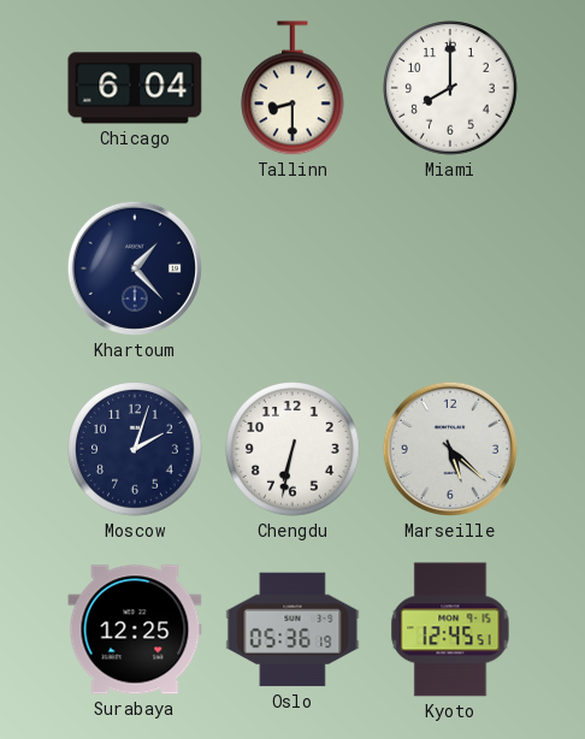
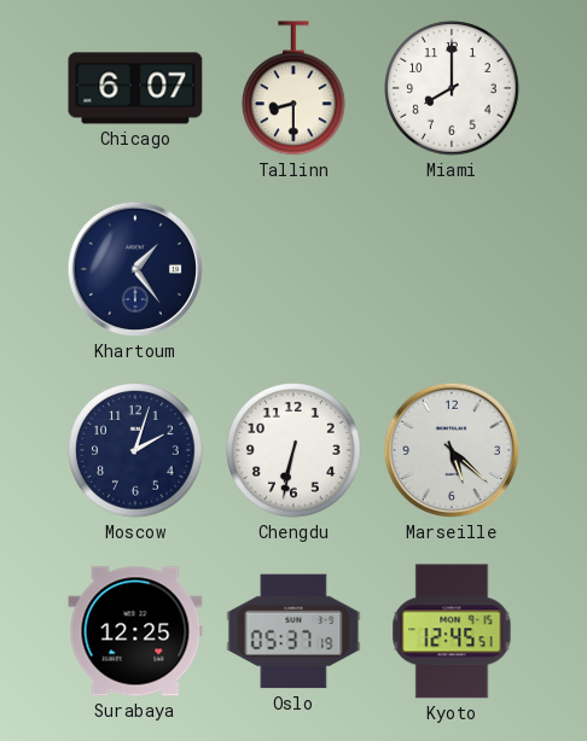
Chicago: 6:04 -> 6:07 (135, 88)
Khartoum: 1:23 -> 1:24 (135, 269)
Oslo: 05:36 -> 05:37 (293, 631)
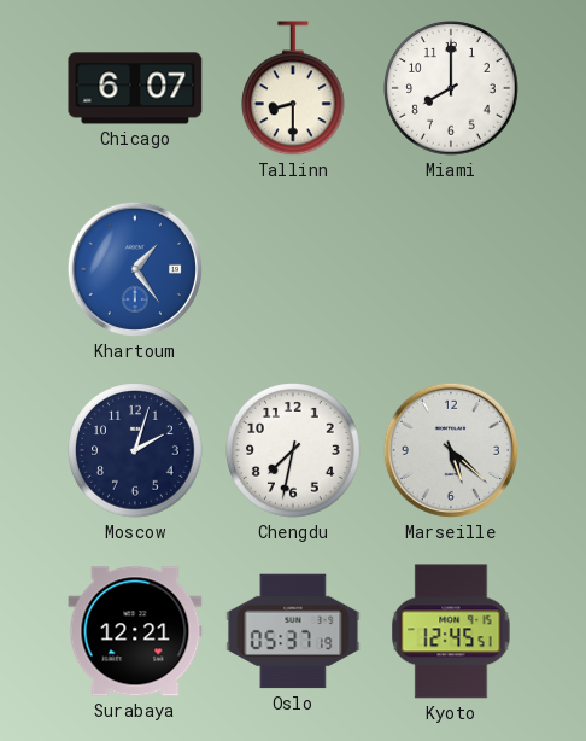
Khartoum dial: navy -> blue (135, 269)
Chengdu: 6:32 -> 7:32 (293, 450)
Surabaya: 12:25 -> 12:21 (135, 631)
